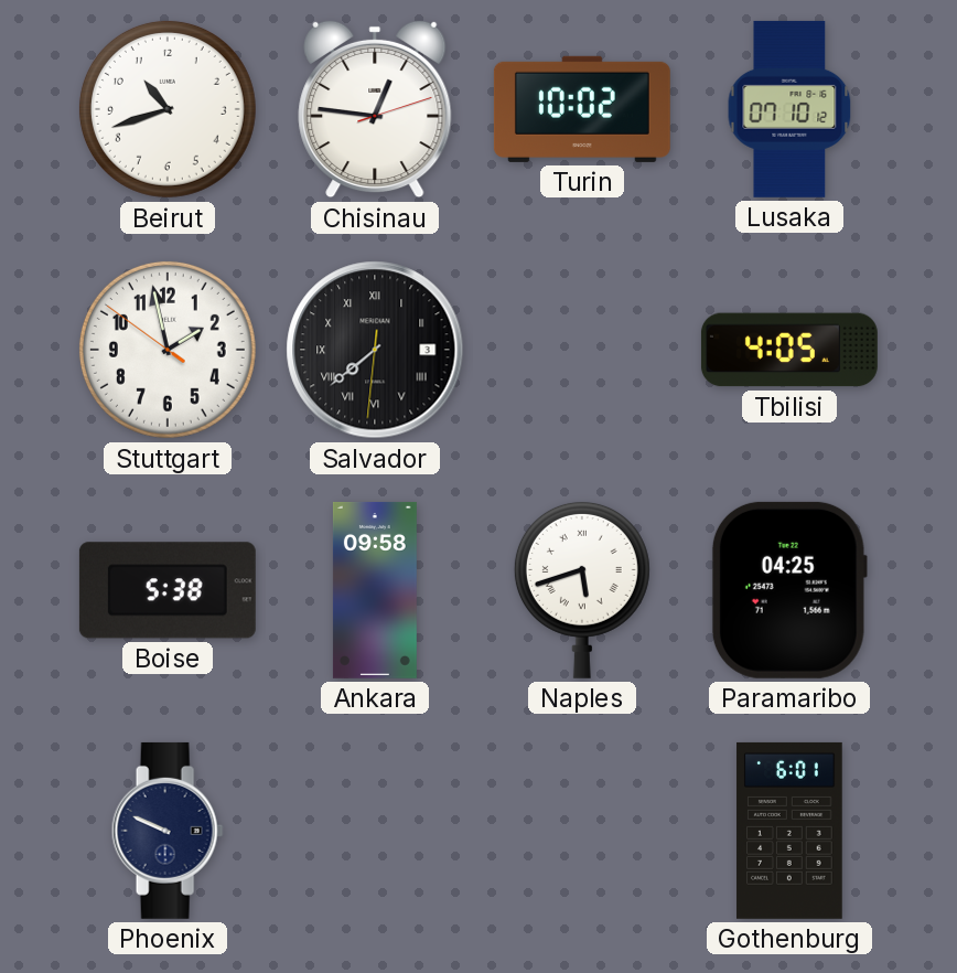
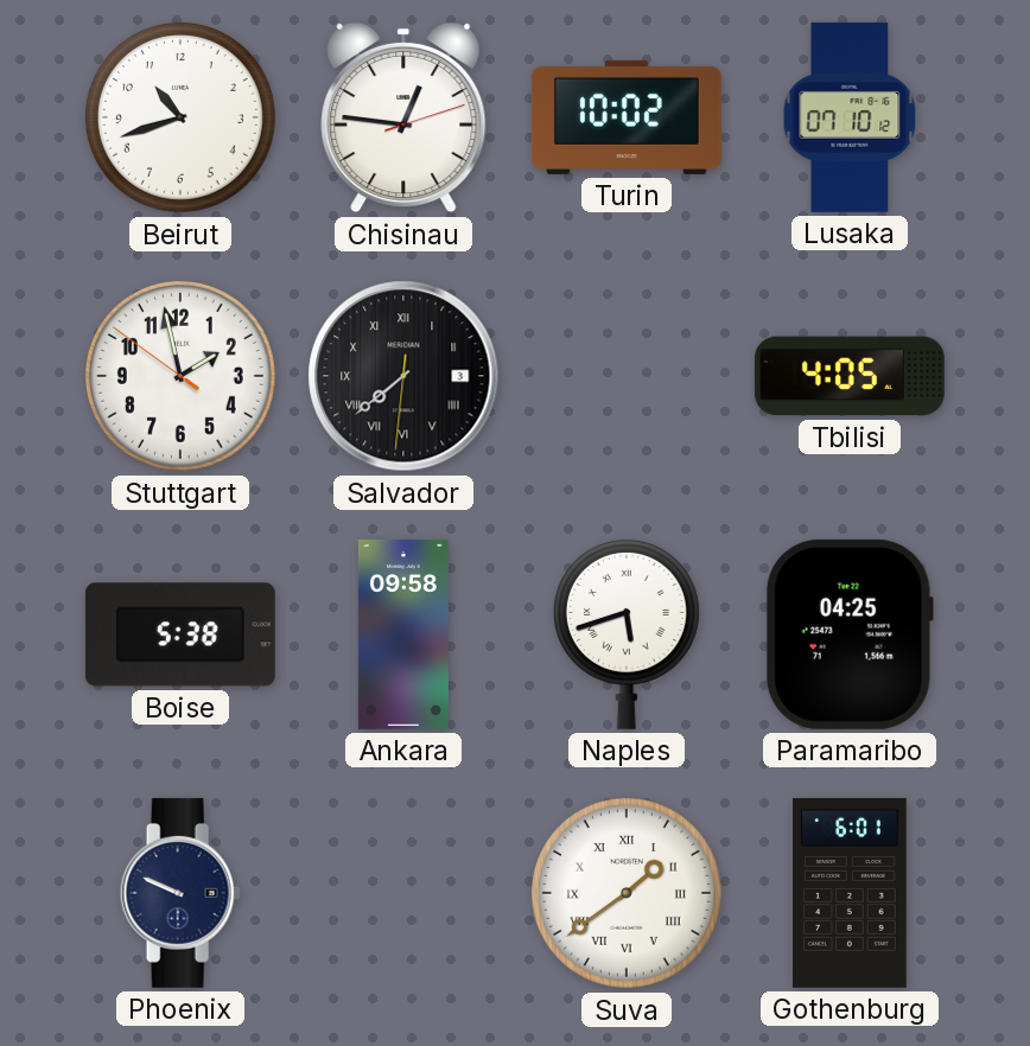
Suva: none -> 1:39 (627, 893)
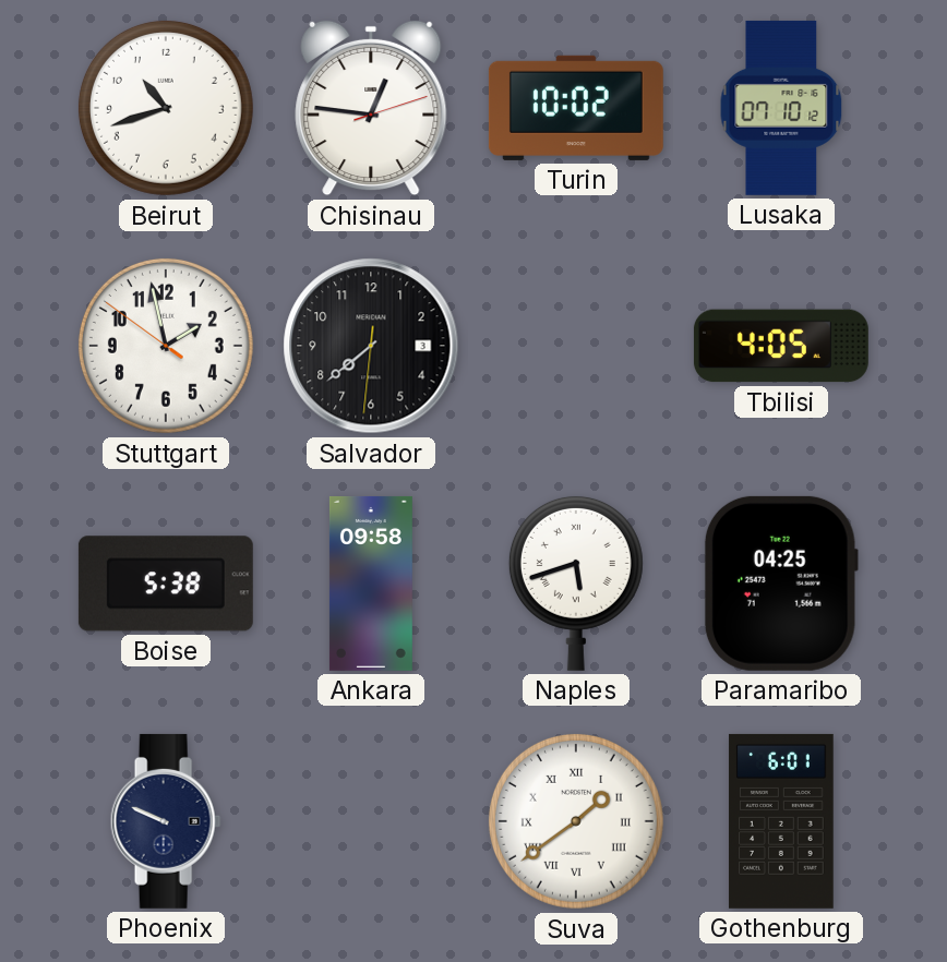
Salvador numerals: Roman -> Arabic (371, 346)
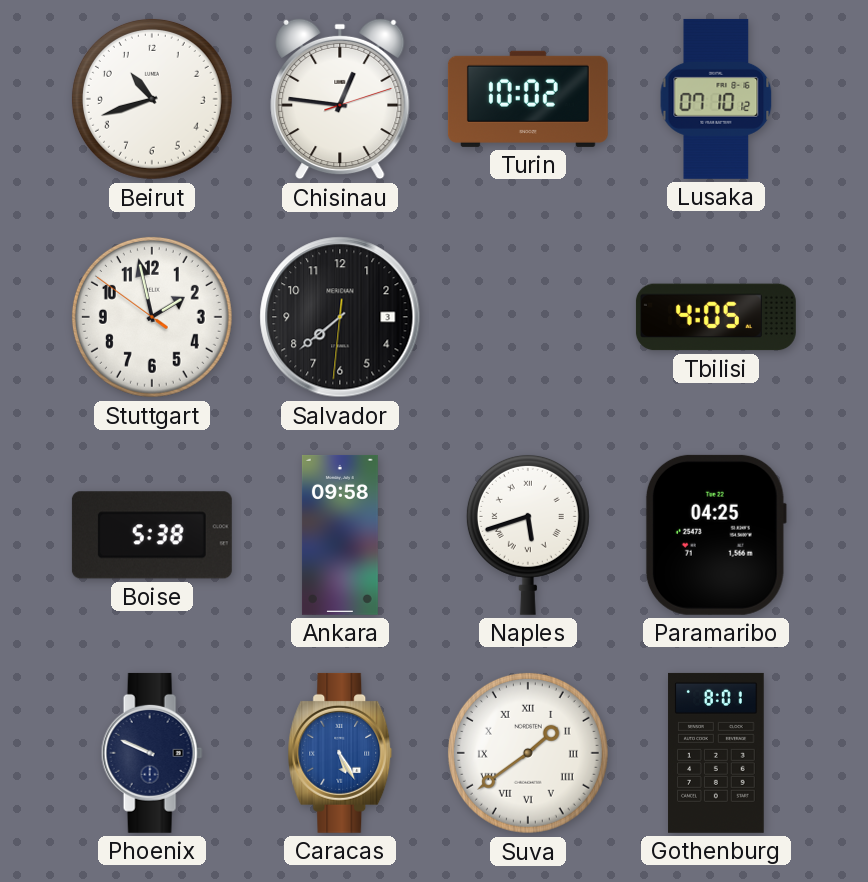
Caracas: none -> 5:25 (340, 753)
Gothenburg: 6:01 -> 8:01 (716, 753)
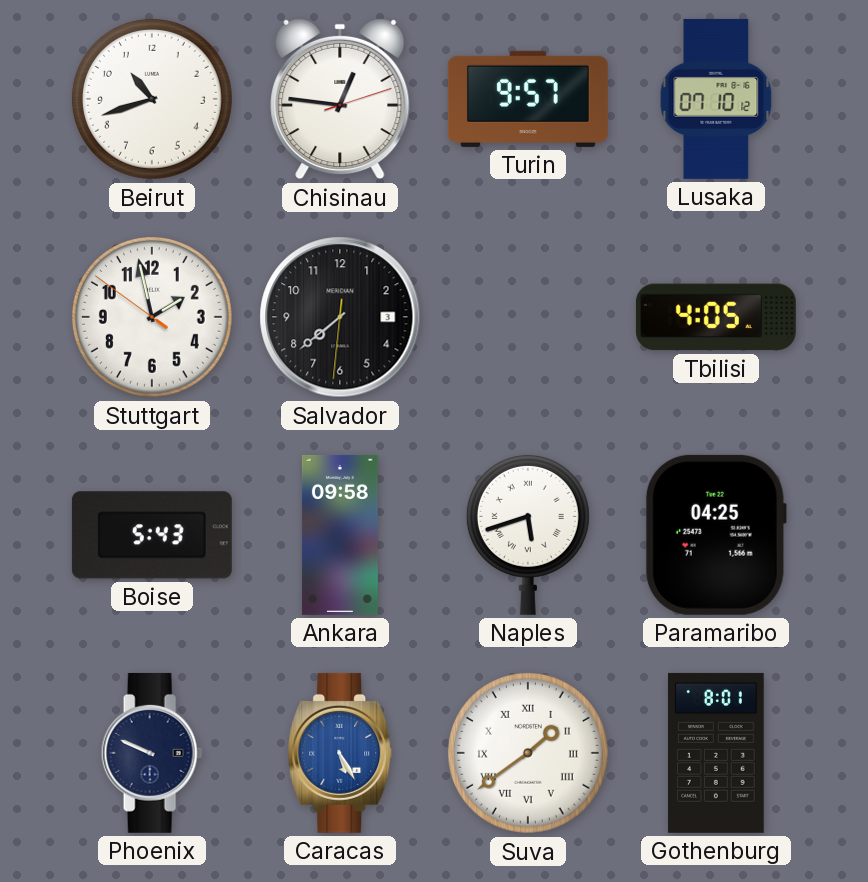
Turin: 10:02 -> 9:57 (528, 99)
Boise: 5:38 -> 5:43 (152, 535)
